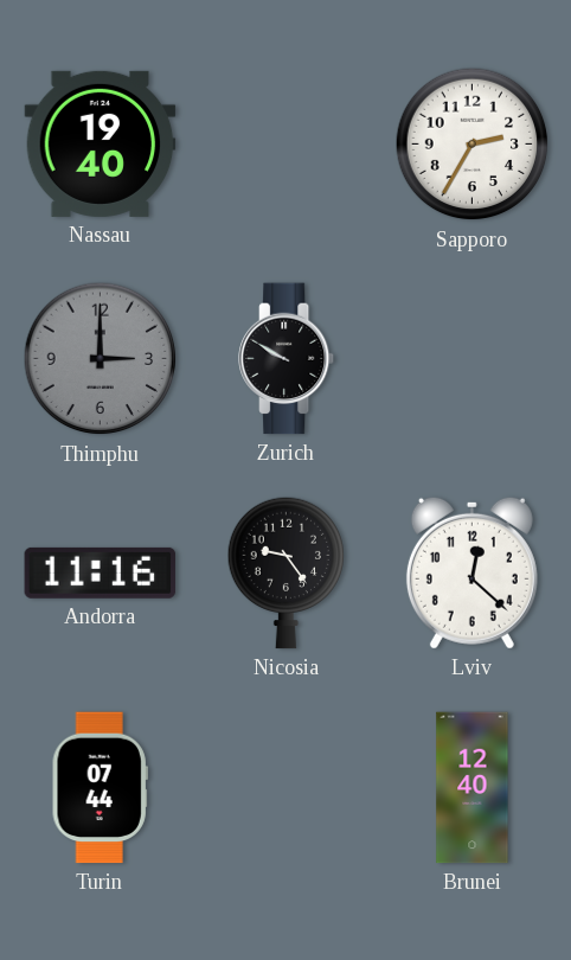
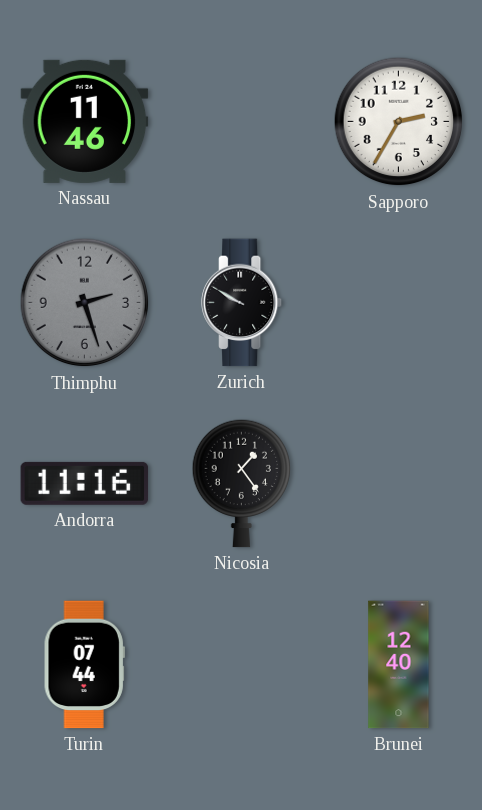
Nassau: 19:40 -> 11:46 (85, 121)
Thimphu: 3:00 -> 2:27 (85, 303)
Nicosia: 9:24 -> 1:24 (241, 483)
Lviv: 12:22 -> none (471, 572)
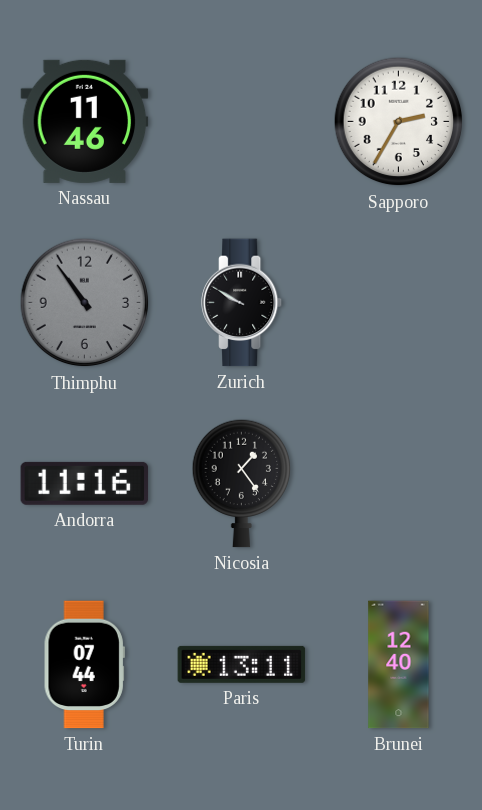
Thimphu: 2:27 -> 10:54 (85, 303)
Paris: none -> 13:11 (242, 664)
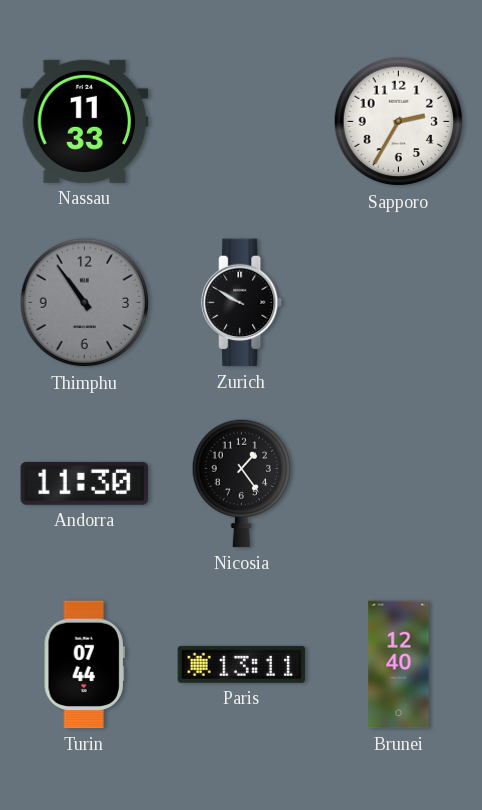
Nassau: 11:46 -> 11:33 (85, 121)
Andorra: 11:16 -> 11:30 (85, 483)
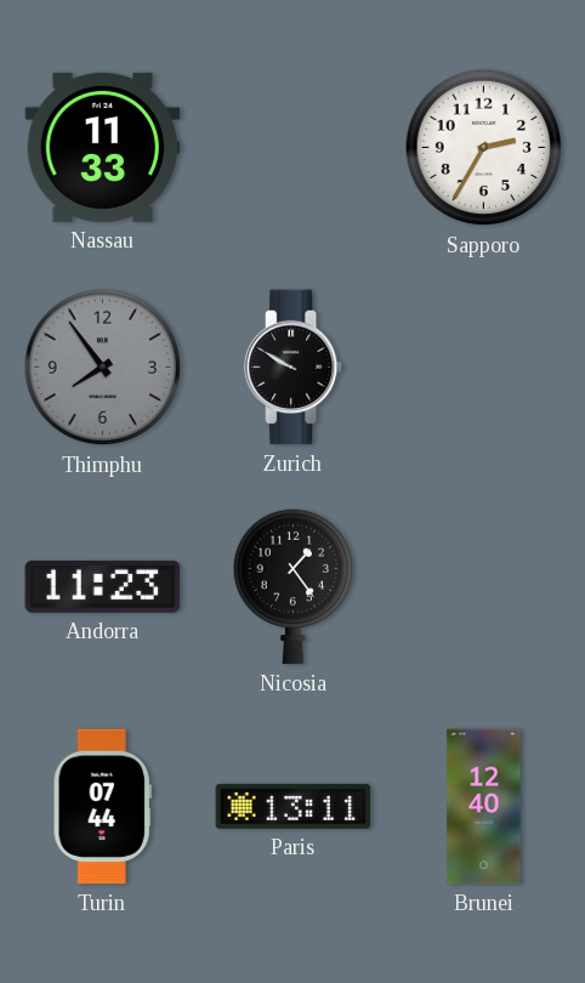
Thimphu: 10:54 -> 7:54 (103, 368)
Andorra: 11:30 -> 11:23 (103, 586)
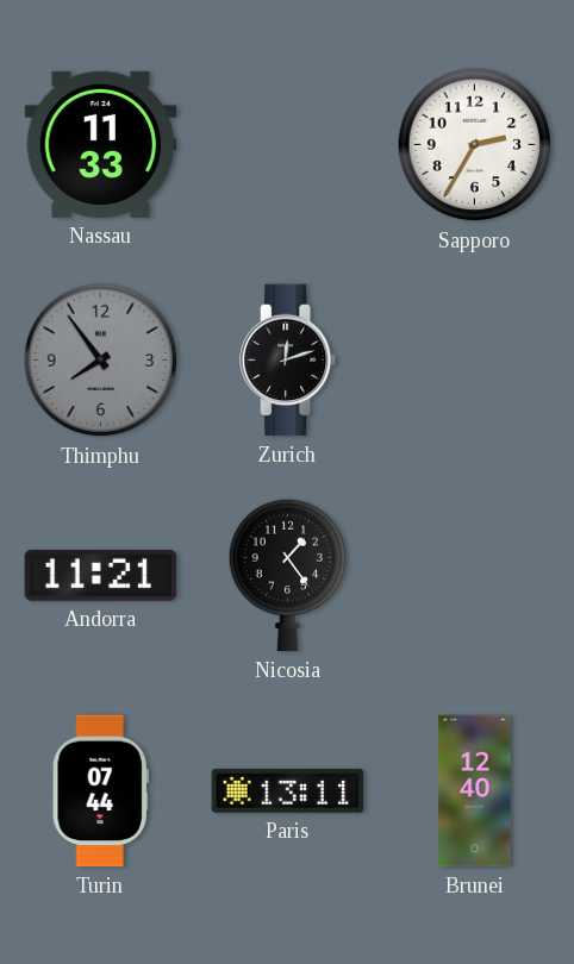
Zurich: 9:50 -> 12:12 (289, 361)
Andorra: 11:23 -> 11:21 (101, 575)
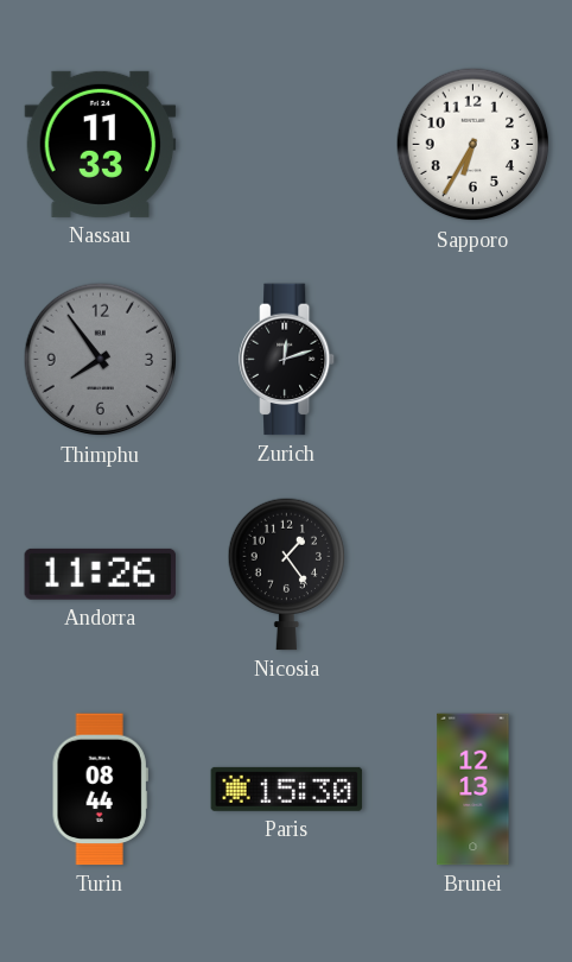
Sapporo: 2:35 -> 6:35 (474, 145)
Andorra: 11:21 -> 11:26 (101, 574)
Turin: 07:44 -> 08:44 (100, 790)
Paris: 13:11 -> 15:30 (287, 789)
Brunei: 12:40 -> 12:13 (474, 790)
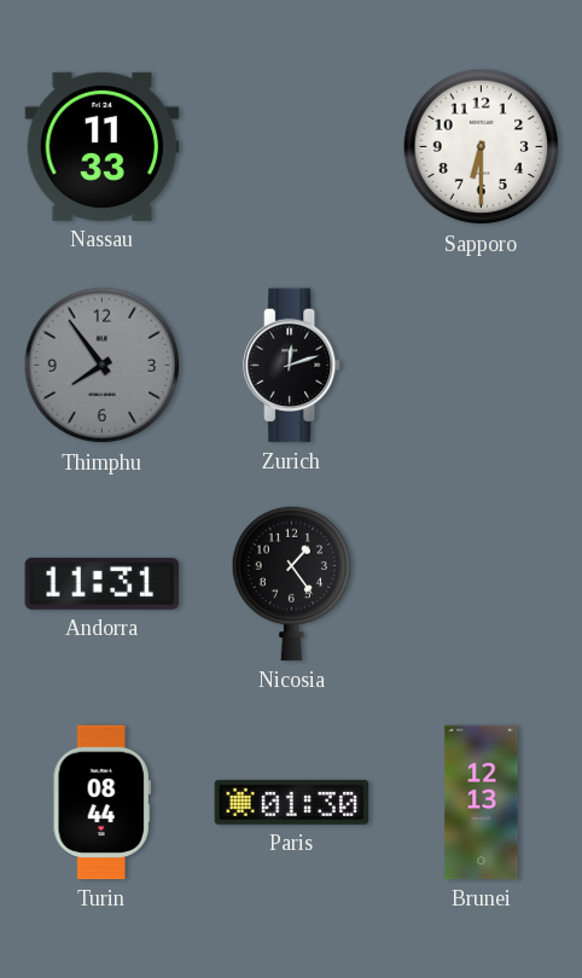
Sapporo: 6:35 -> 6:30 (482, 147)
Andorra: 11:26 -> 11:31 (103, 583)
Paris: 15:30 -> 01:30 (292, 802)
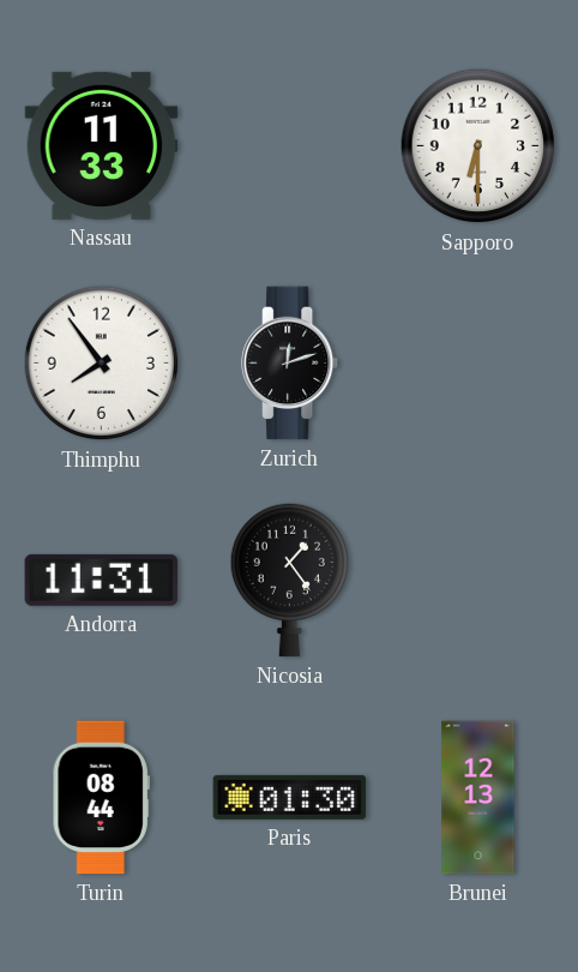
Thimphu dial: grey -> white (102, 364)
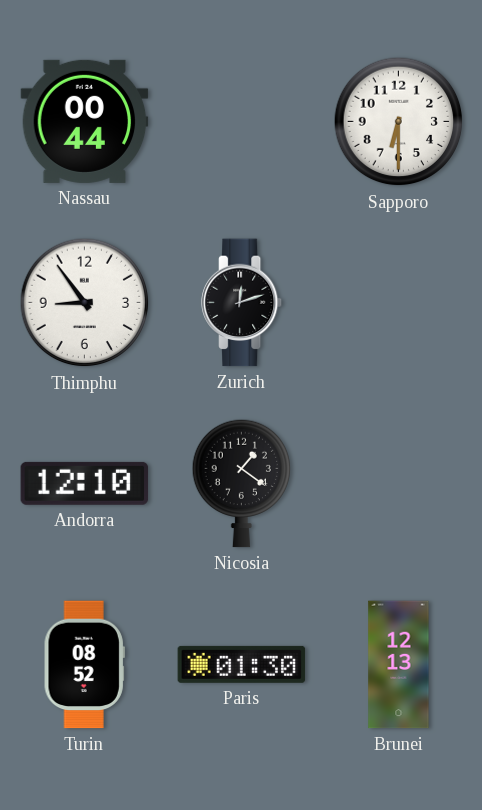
Nassau: 11:33 -> 00:44 (85, 121)
Thimphu: 7:54 -> 8:54 (85, 303)
Andorra: 11:31 -> 12:10 (85, 483)
Nicosia: 1:24 -> 1:21 (241, 483)
Turin: 08:44 -> 08:52 (84, 665)
